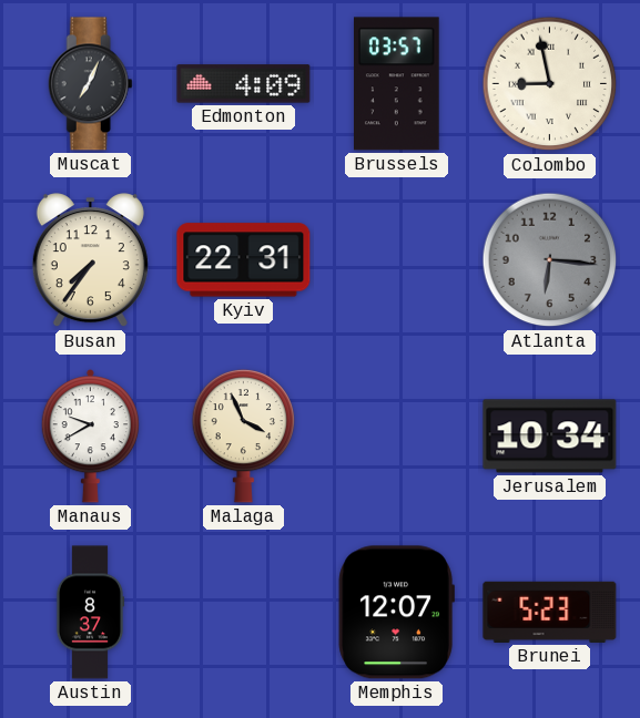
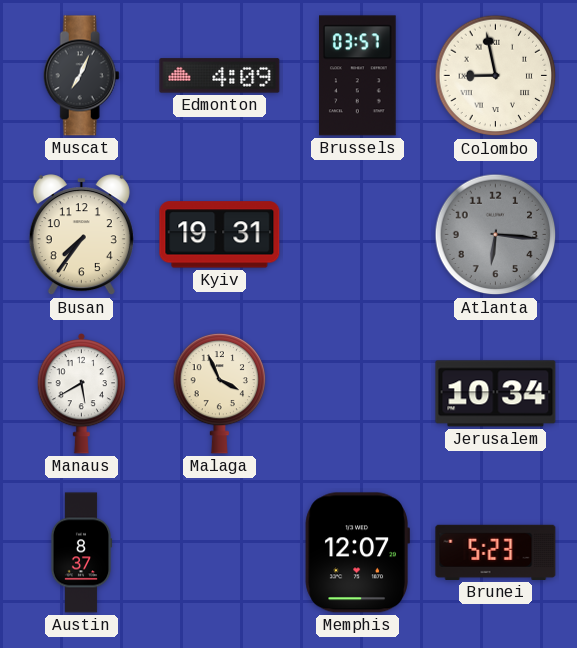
Kyiv: 22:31 -> 19:31 (220, 235)
Manaus: 9:40 -> 5:40 (82, 393)
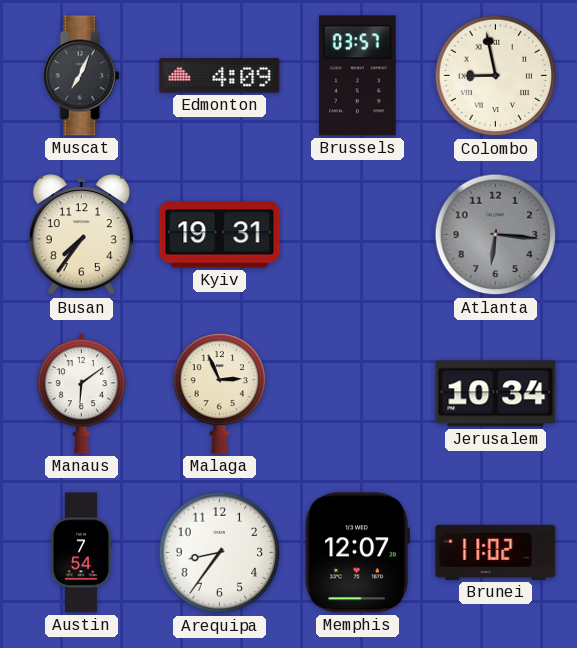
Manaus: 5:40 -> 6:09 (82, 393)
Malaga: 3:56 -> 2:56 (220, 393)
Austin: 8:37 -> 7:54 (81, 553)
Arequipa: none -> 8:36 (220, 553)
Brunei: 5:23 -> 11:02 (496, 552)
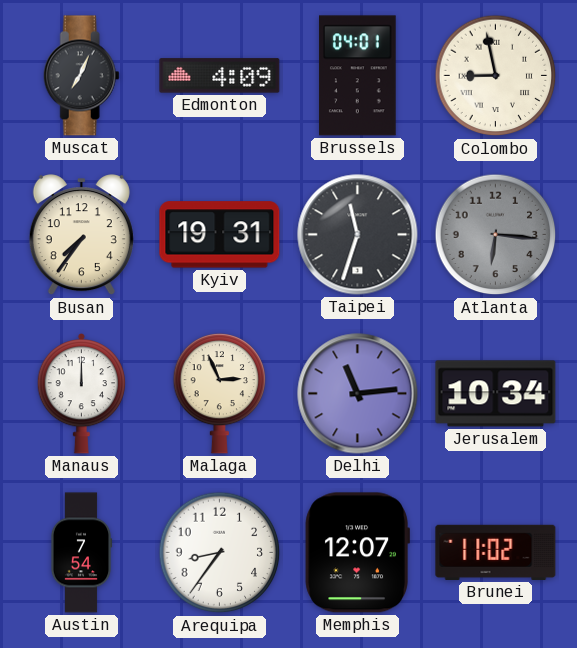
Brussels: 03:57 -> 04:01 (358, 76)
Taipei: none -> 11:33 (358, 235)
Manaus: 6:09 -> 12:00 (82, 393)
Delhi: none -> 11:14 (358, 394)
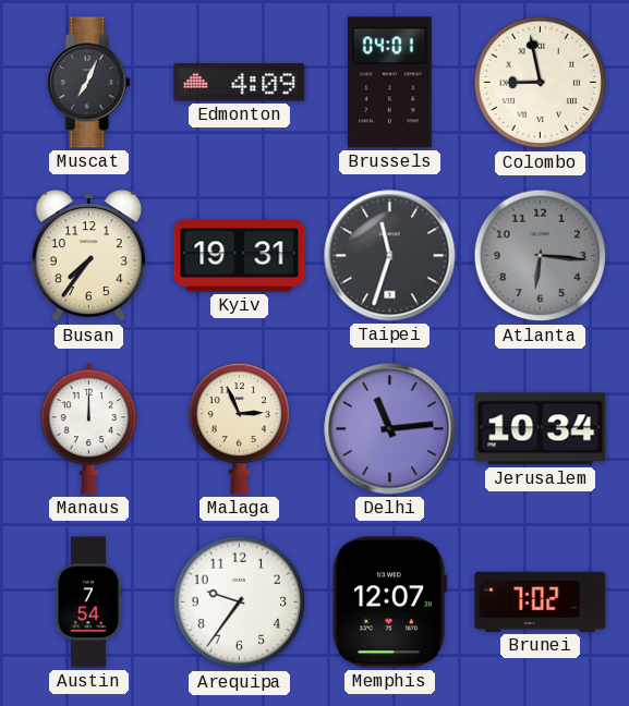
Arequipa: 8:36 -> 9:36 (240, 602)
Brunei: 11:02 -> 7:02 (541, 601)
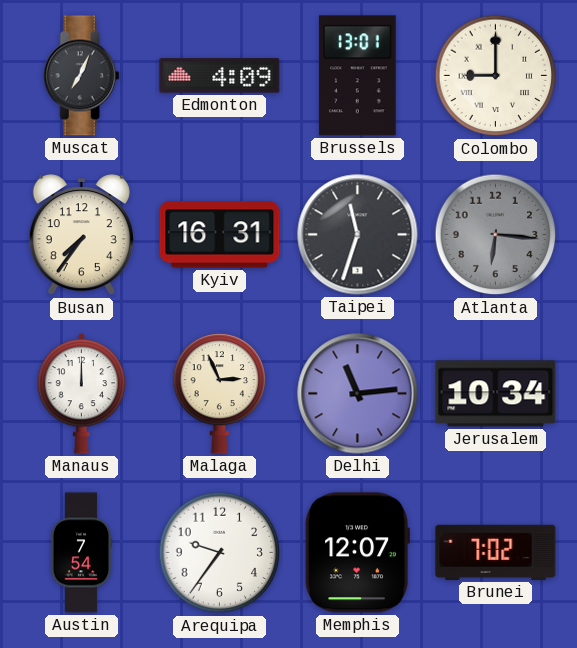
Brussels: 04:01 -> 13:01 (358, 76)
Colombo: 8:58 -> 9:00 (496, 76)
Kyiv: 19:31 -> 16:31 (220, 235)
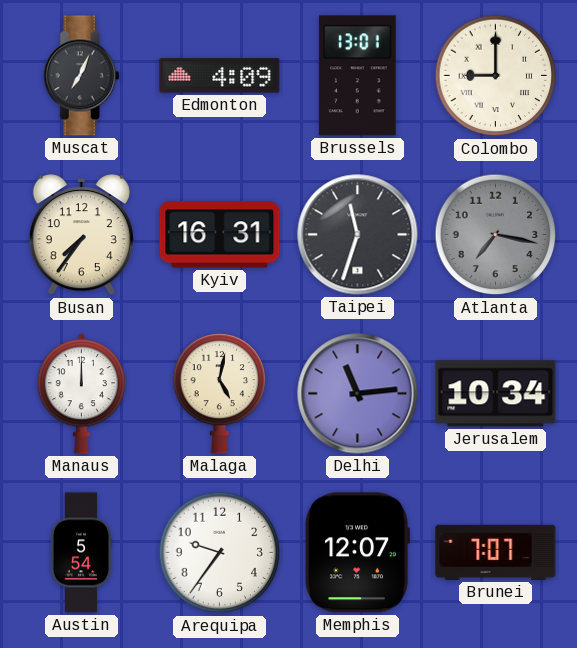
Atlanta: 6:16 -> 7:17 (496, 235)
Malaga: 2:56 -> 5:02 (220, 393)
Austin: 7:54 -> 5:54 (81, 553)
Brunei: 7:02 -> 7:07 (496, 552)
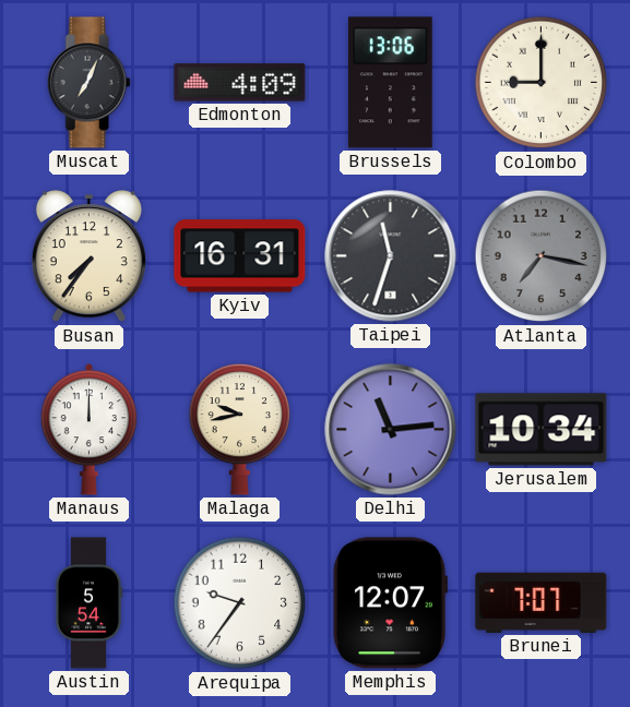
Brussels: 13:01 -> 13:06 (391, 83)
Malaga: 5:02 -> 9:43 (240, 429)
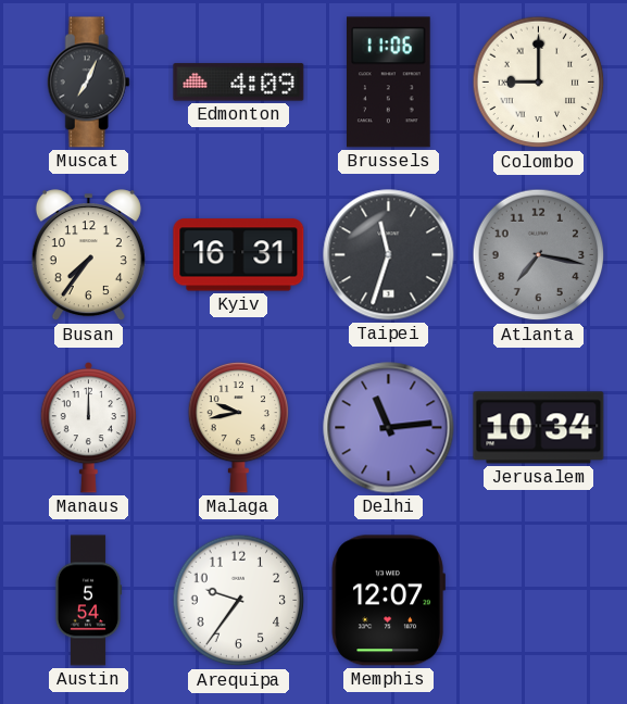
Brussels: 13:06 -> 11:06 (389, 83)
Brunei: 7:07 -> none (542, 602)
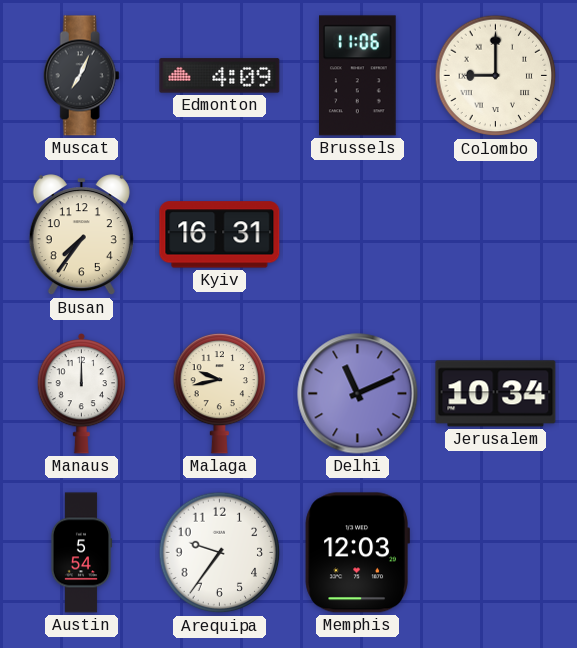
Taipei: 11:33 -> none (389, 255)
Atlanta: 7:17 -> none (539, 255)
Delhi: 11:14 -> 11:11 (358, 394)
Memphis: 12:07 -> 12:03 (357, 553)
